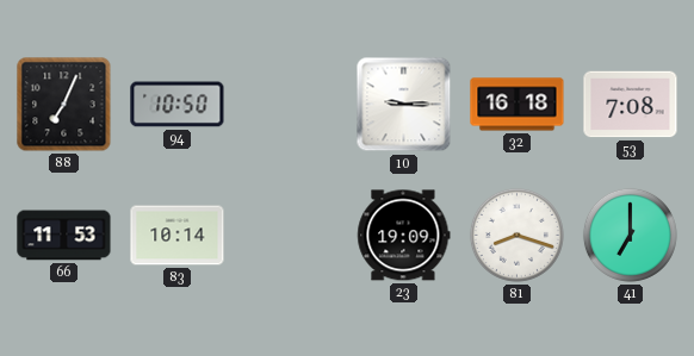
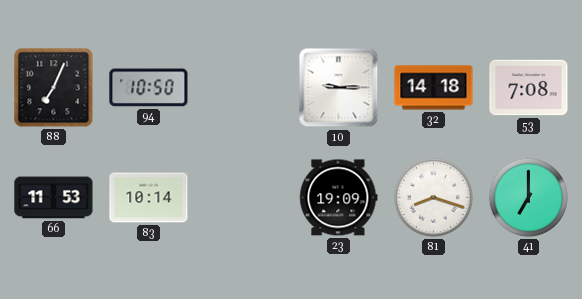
32: 16:18 -> 14:18 (434, 88)
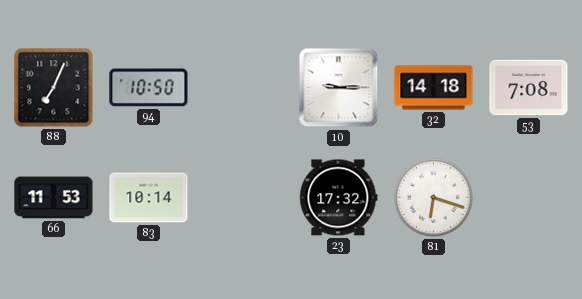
23: 19:09 -> 17:32 (339, 198)
81: 8:18 -> 6:18 (433, 197)
41: 7:00 -> none (528, 197)
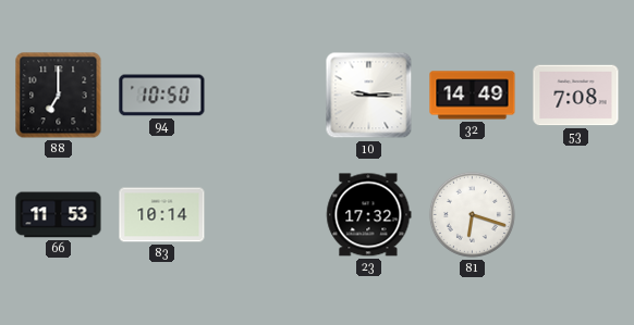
88: 7:04 -> 7:00 (59, 96)
32: 14:18 -> 14:49 (473, 96)
